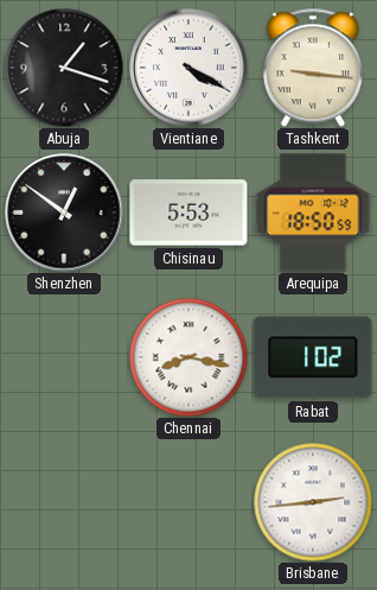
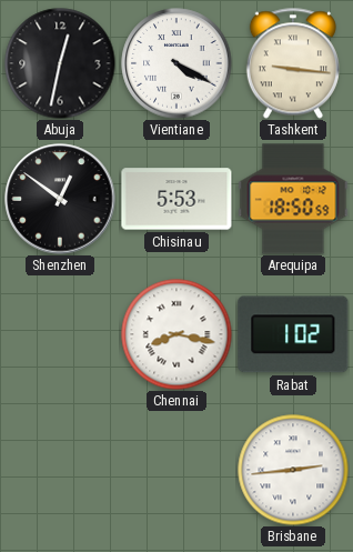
Abuja: 1:18 -> 12:32 (60, 63)
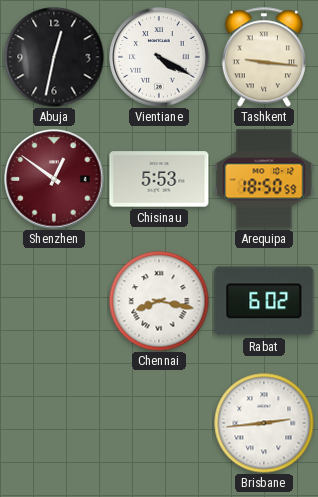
Shenzhen dial: black -> burgundy (54, 179)
Rabat: 1:02 -> 6:02 (264, 301)
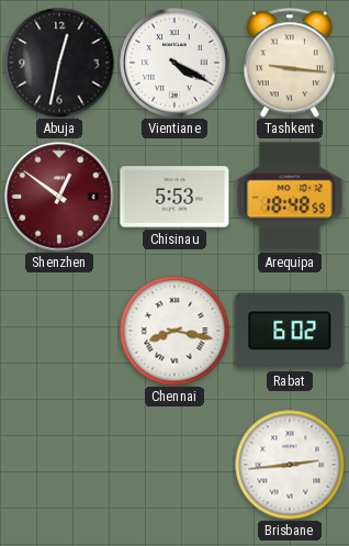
Arequipa: 18:50 -> 18:48 (290, 197)
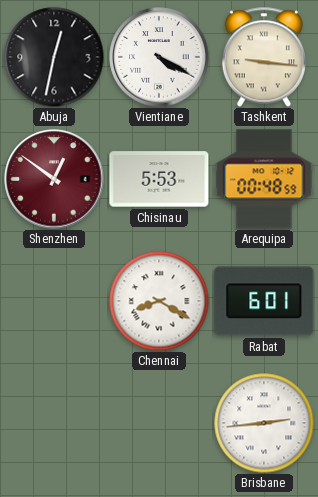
Arequipa: 18:48 -> 00:48 (264, 179)
Chennai: 8:17 -> 8:20 (159, 301)
Rabat: 6:02 -> 6:01 (264, 301)
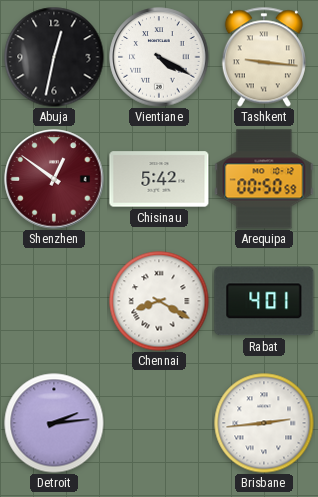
Chisinau: 5:53 -> 5:42 (159, 179)
Arequipa: 00:48 -> 00:50 (264, 179)
Rabat: 6:01 -> 4:01 (264, 301)
Detroit: none -> 2:14 (54, 423)
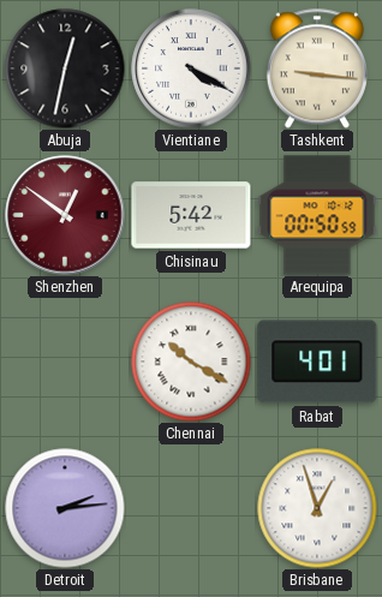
Chennai: 8:20 -> 10:20 (191, 362)
Brisbane: 2:44 -> 12:57 (317, 508)
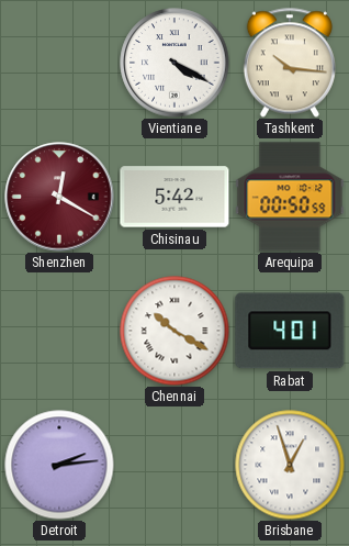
Abuja: 12:32 -> none (65, 68)
Tashkent: 9:16 -> 10:16 (290, 63)
Shenzhen: 12:51 -> 12:20 (59, 197)
